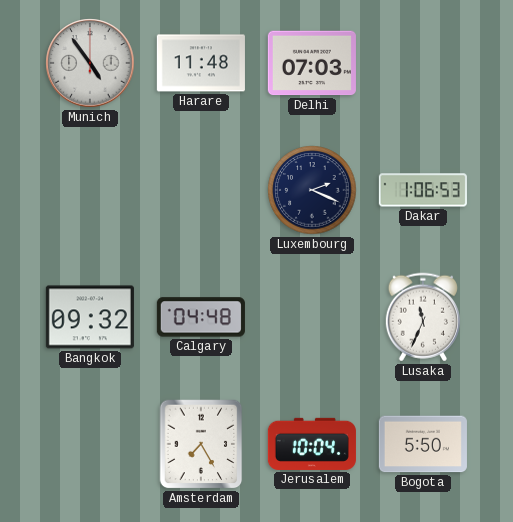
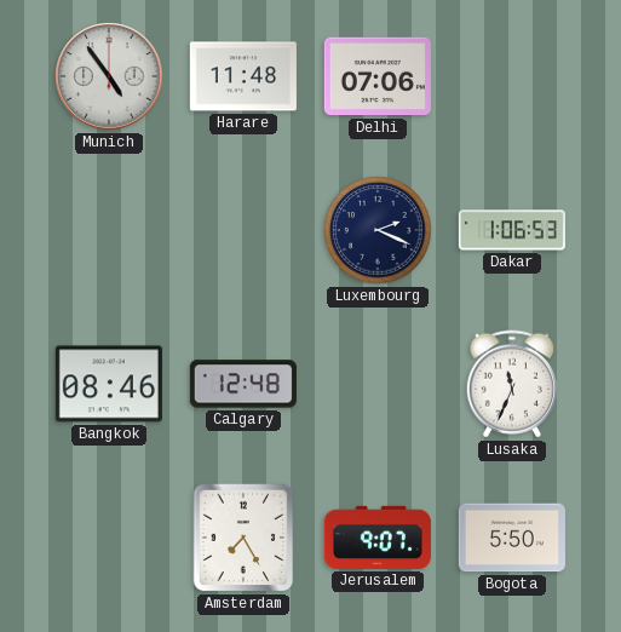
Delhi: 07:03 -> 07:06 (378, 76)
Bangkok: 09:32 -> 08:46 (109, 384)
Calgary: 04:48 -> 12:48 (243, 384)
Jerusalem: 10:04 -> 9:07 (378, 538)
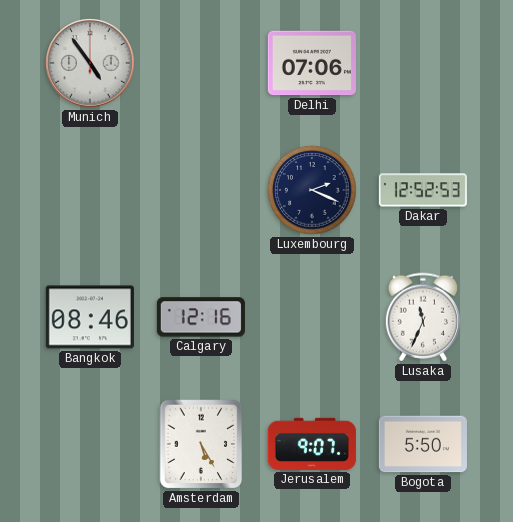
Harare: 11:48 -> none (243, 76)
Dakar: 1:06 -> 12:52 (423, 190)
Calgary: 12:48 -> 12:16 (201, 317)
Amsterdam: 7:25 -> 5:25 (201, 444)
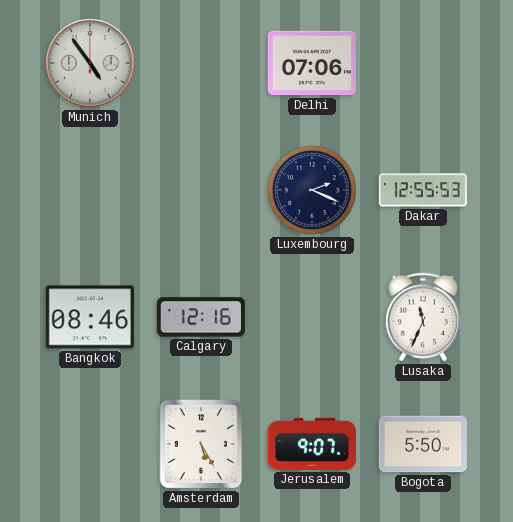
Dakar: 12:52 -> 12:55 (423, 190)
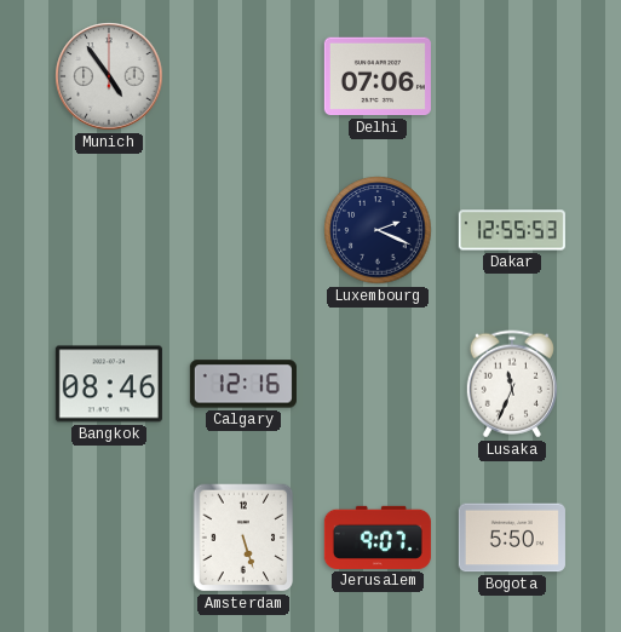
Amsterdam: 5:25 -> 5:27 (243, 538)
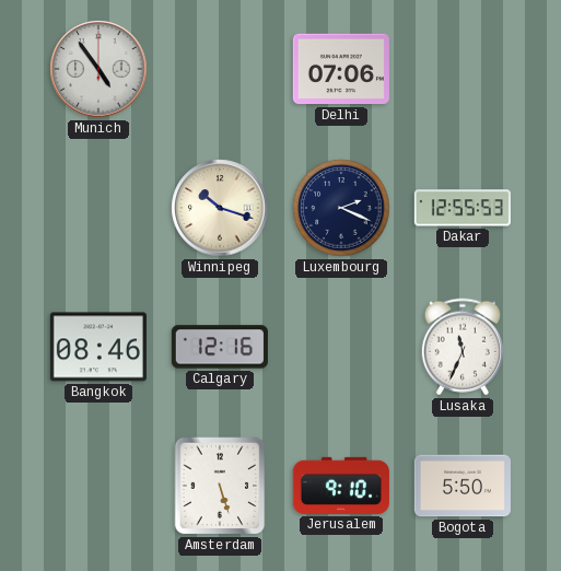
Winnipeg: none -> 10:18 (220, 208)
Jerusalem: 9:07 -> 9:10 (341, 486)
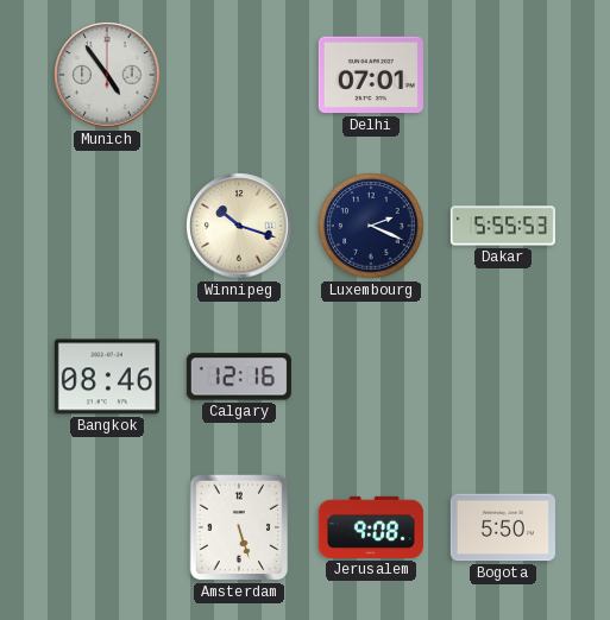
Delhi: 07:06 -> 07:01 (371, 75)
Dakar: 12:55 -> 5:55 (503, 226)
Lusaka: 11:34 -> none (463, 347)
Jerusalem: 9:10 -> 9:08 (371, 527)
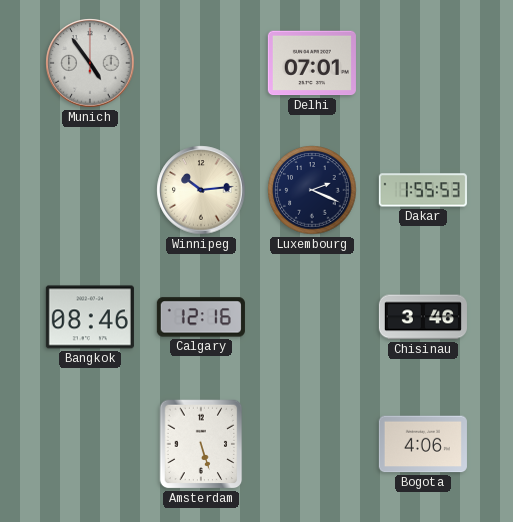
Winnipeg: 10:18 -> 10:14 (201, 190)
Dakar: 5:55 -> 1:55 (423, 190)
Chisinau: none -> 3:46 (423, 317)
Jerusalem: 9:08 -> none (371, 527)
Bogota: 5:50 -> 4:06 (423, 444)
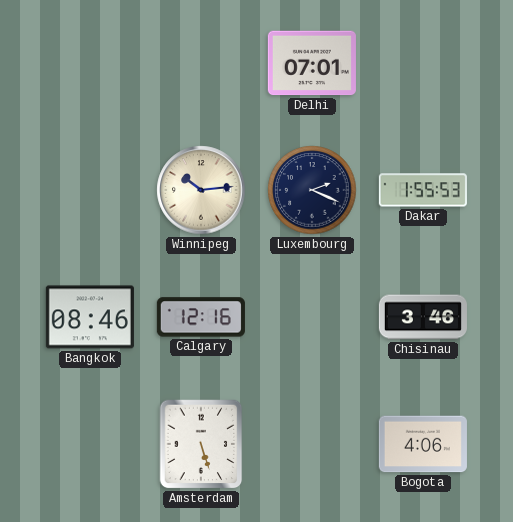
Munich: 4:54 -> none (90, 63)
